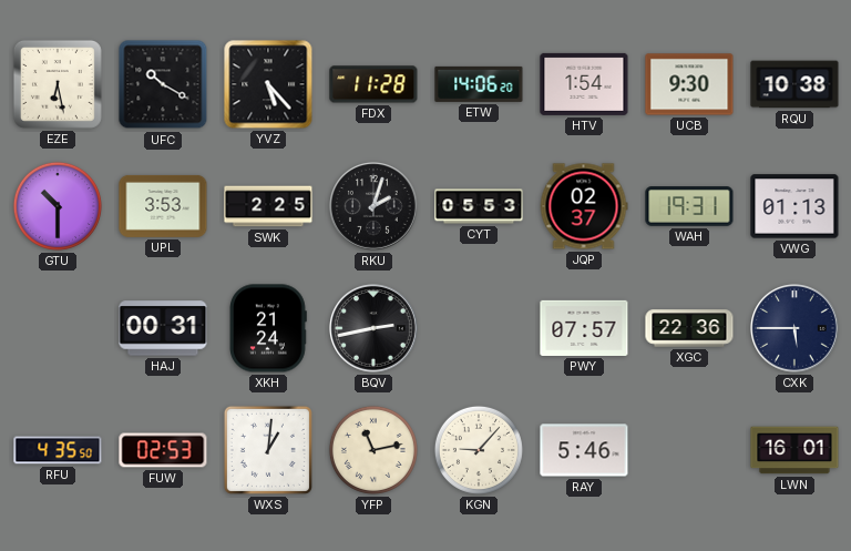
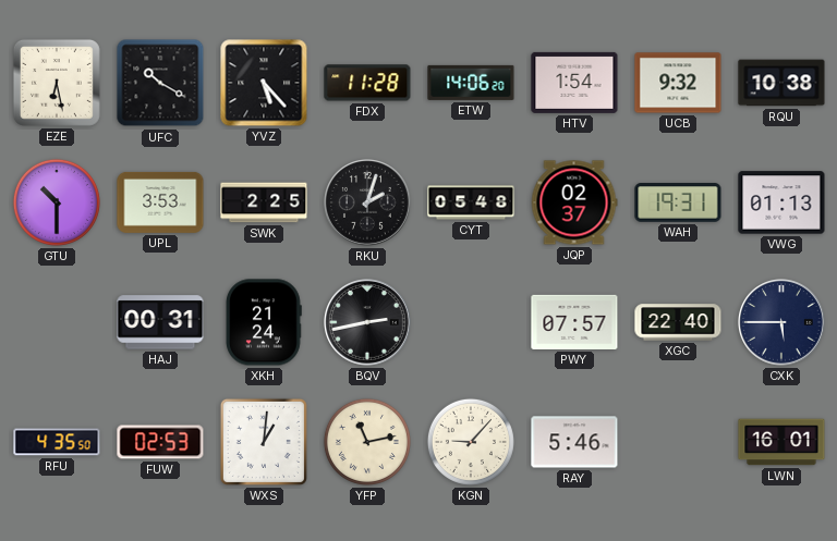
UCB: 9:30 -> 9:32 (678, 83)
CYT: 05:53 -> 05:48 (471, 202)
XGC: 22:36 -> 22:40 (678, 322)
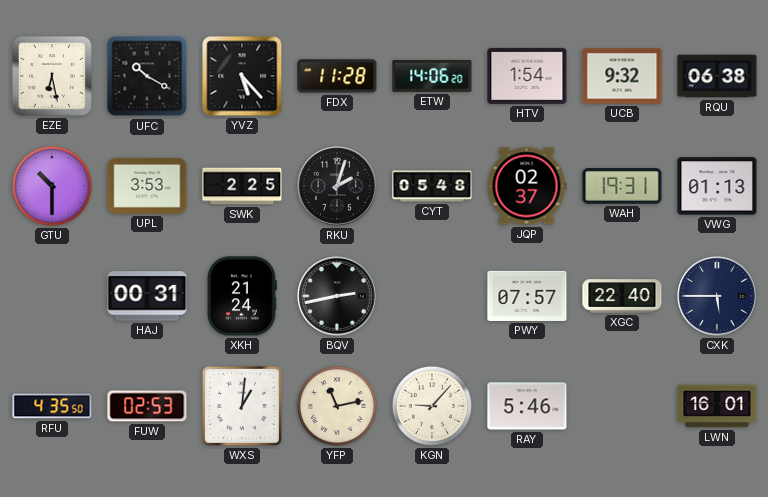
RQU: 10:38 -> 06:38 (717, 76)
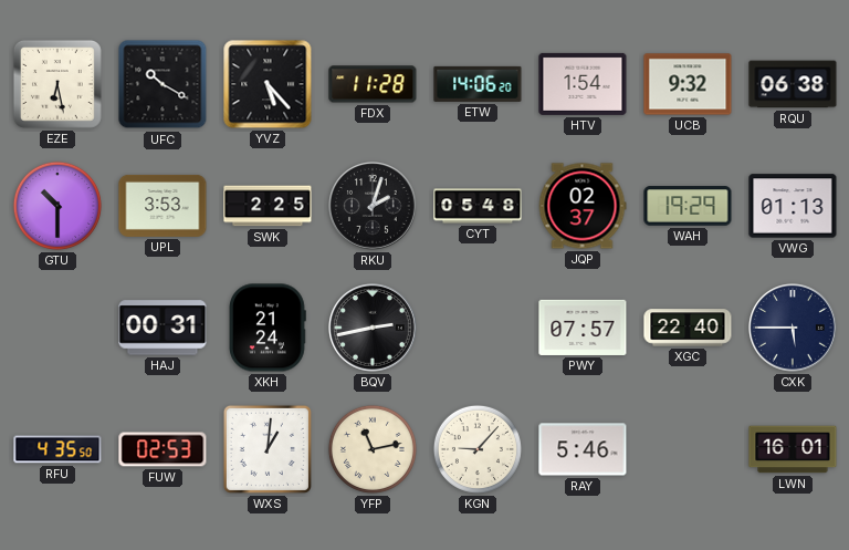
WAH: 19:31 -> 19:29 (688, 206)
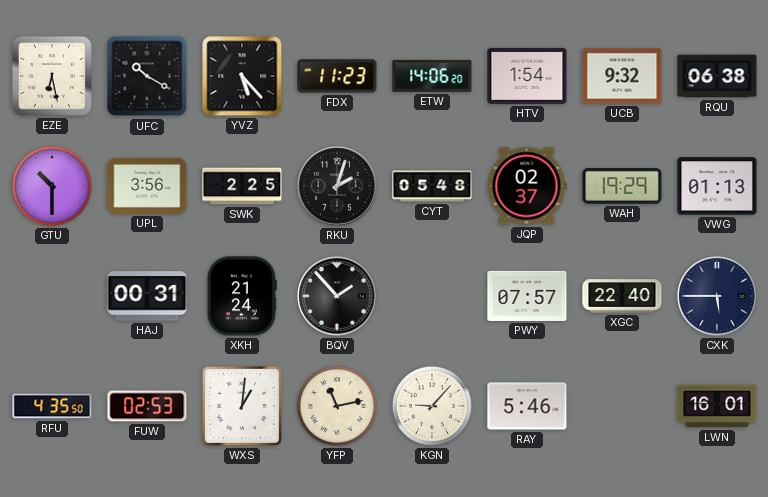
FDX: 11:28 -> 11:23 (337, 76)
UPL: 3:53 -> 3:56 (147, 186)
BQV: 2:43 -> 1:53 (338, 297)
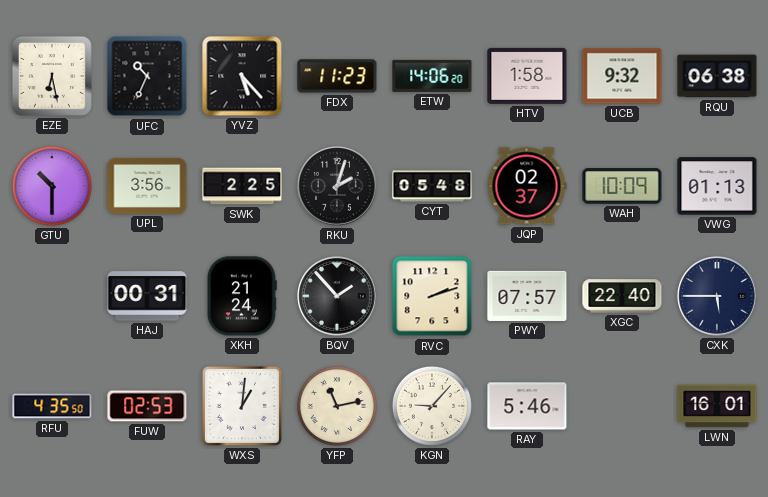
UFC: 10:20 -> 10:34 (147, 76)
HTV: 1:54 -> 1:58 (527, 76)
WAH: 19:29 -> 10:09 (622, 186)
RVC: none -> 2:12 (432, 296)
